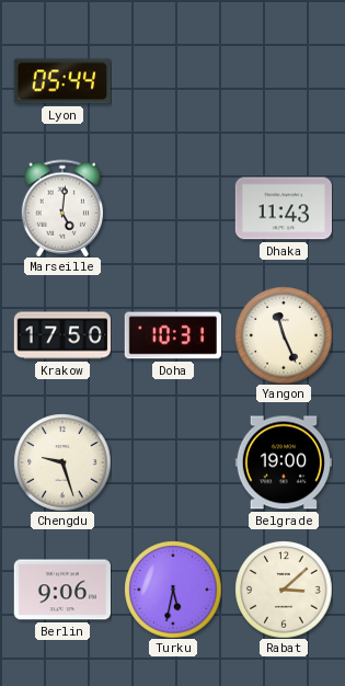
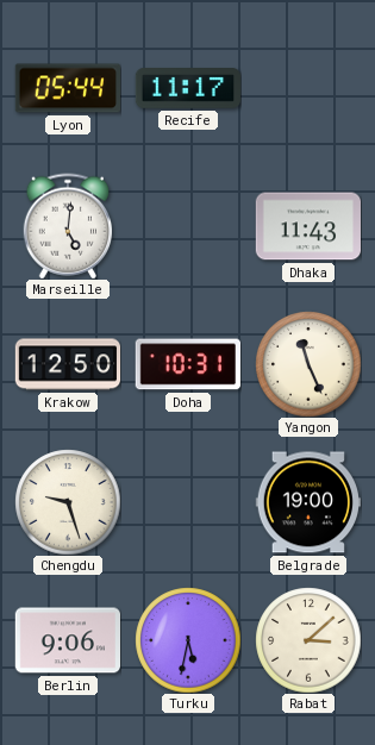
Recife: none -> 11:17 (187, 89)
Krakow: 17:50 -> 12:50 (68, 364)
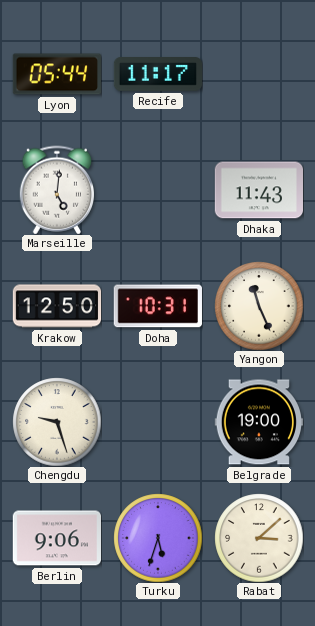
Turku: 5:32 -> 5:33 (158, 538)
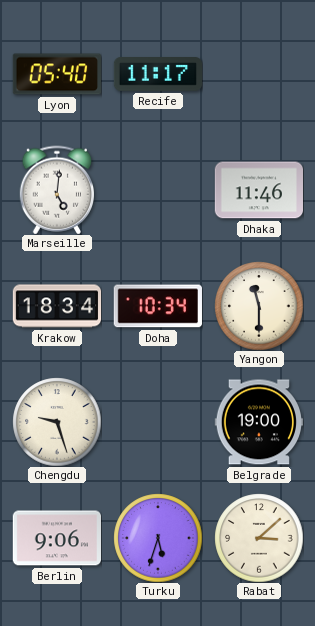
Lyon: 05:44 -> 05:40 (56, 74)
Dhaka: 11:43 -> 11:46 (258, 190)
Krakow: 12:50 -> 18:34 (57, 306)
Doha: 10:31 -> 10:34 (158, 306)
Yangon: 11:26 -> 11:30 (259, 306)
